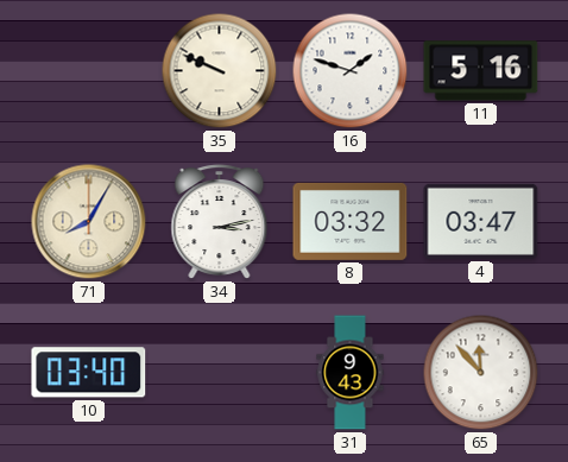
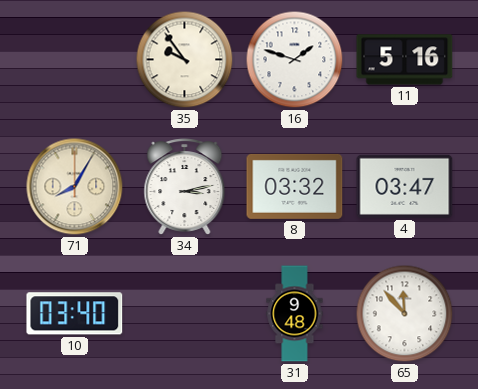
35: 9:49 -> 9:54 (185, 60)
31: 9:43 -> 9:48 (295, 314)
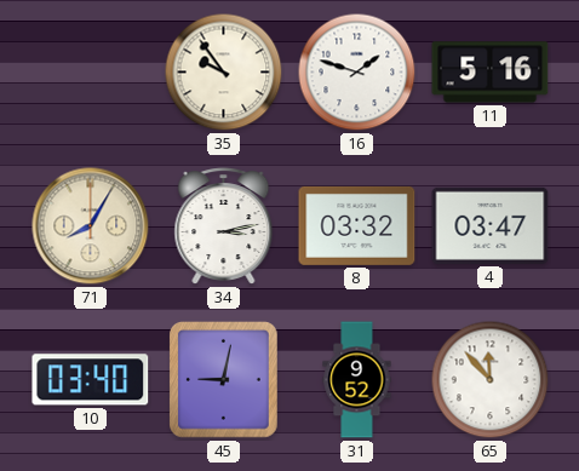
45: none -> 9:02 (224, 380)
31: 9:48 -> 9:52 (357, 380)
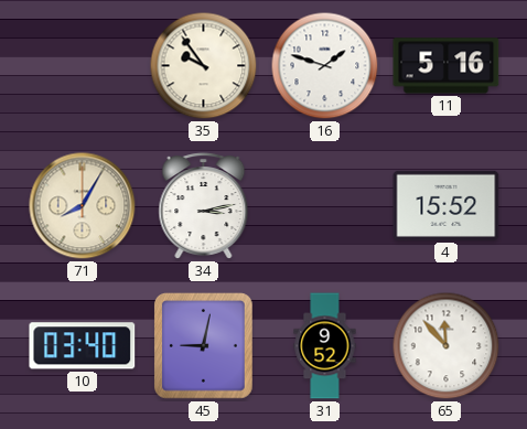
8: 03:32 -> none (357, 225)
4: 03:47 -> 15:52 (447, 205)
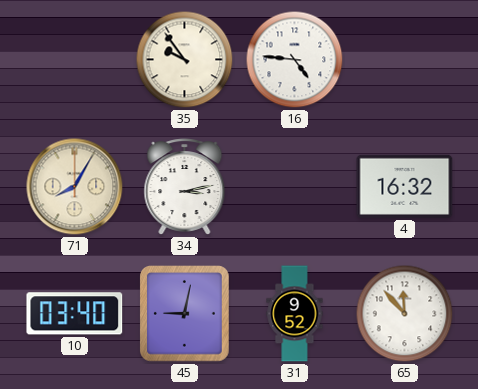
16: 1:48 -> 4:46 (295, 60)
11: 5:16 -> none (447, 66)
4: 15:52 -> 16:32 (405, 186)
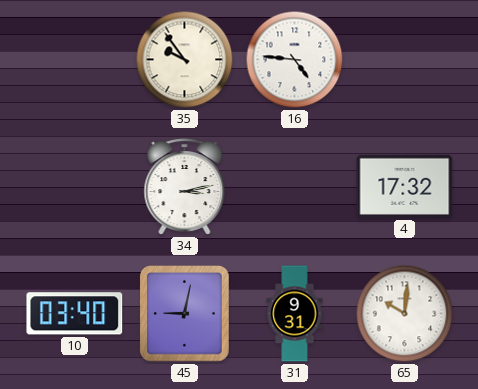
71: 8:05 -> none (75, 187)
4: 16:32 -> 17:32 (405, 186)
31: 9:52 -> 9:31 (295, 314)
65: 11:53 -> 10:01 (405, 314)
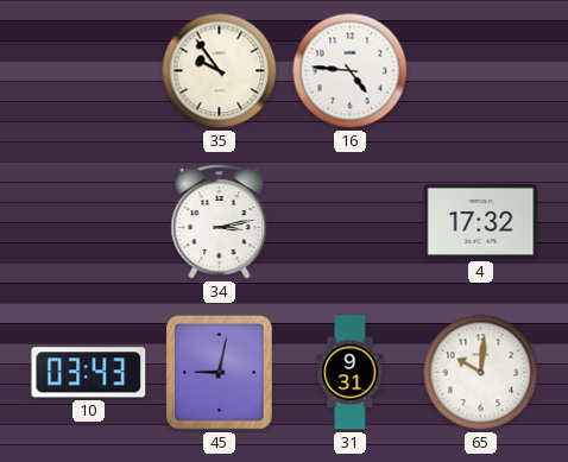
10: 03:40 -> 03:43 (89, 373)
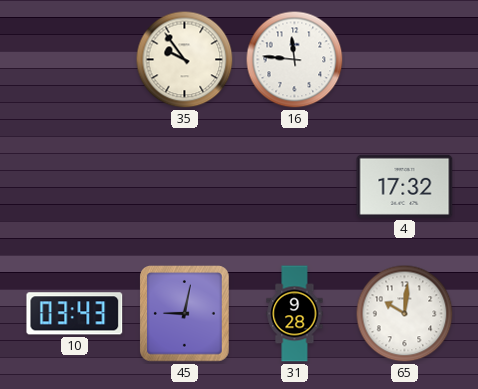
16: 4:46 -> 11:46 (295, 60)
34: 3:13 -> none (220, 222)
31: 9:31 -> 9:28 (295, 314)
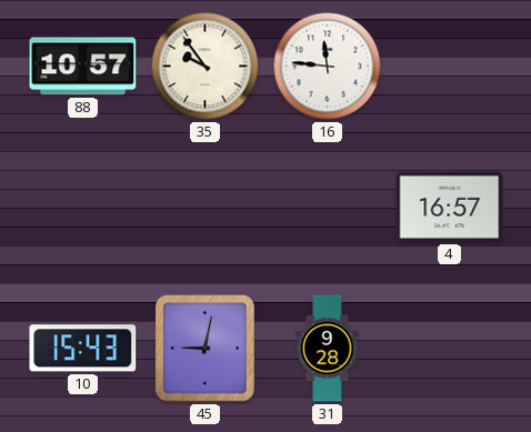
88: none -> 10:57 (83, 67)
4: 17:32 -> 16:57 (450, 207)
10: 03:43 -> 15:43 (83, 349)
65: 10:01 -> none (405, 314)
